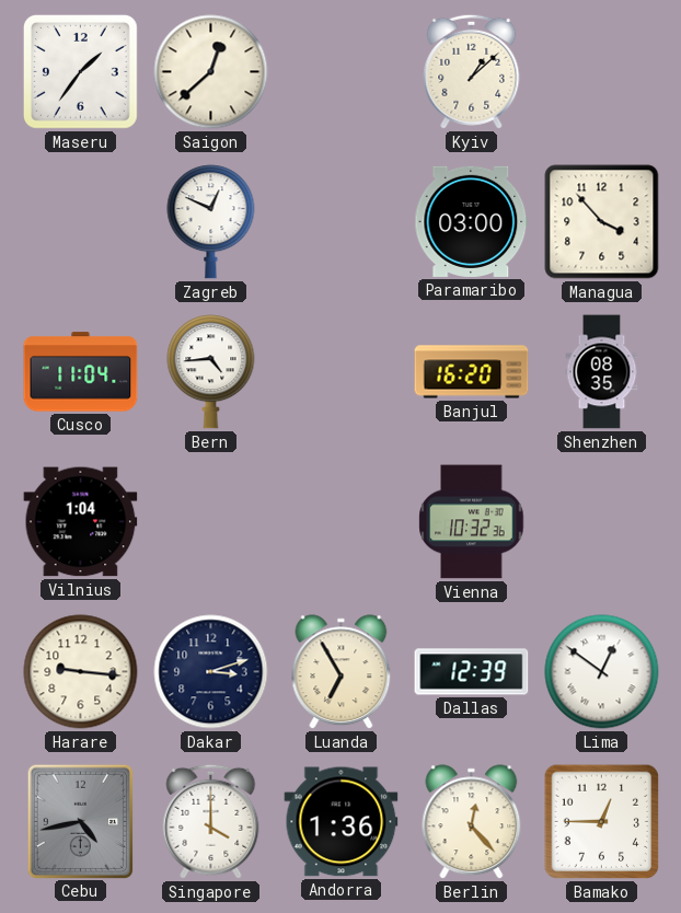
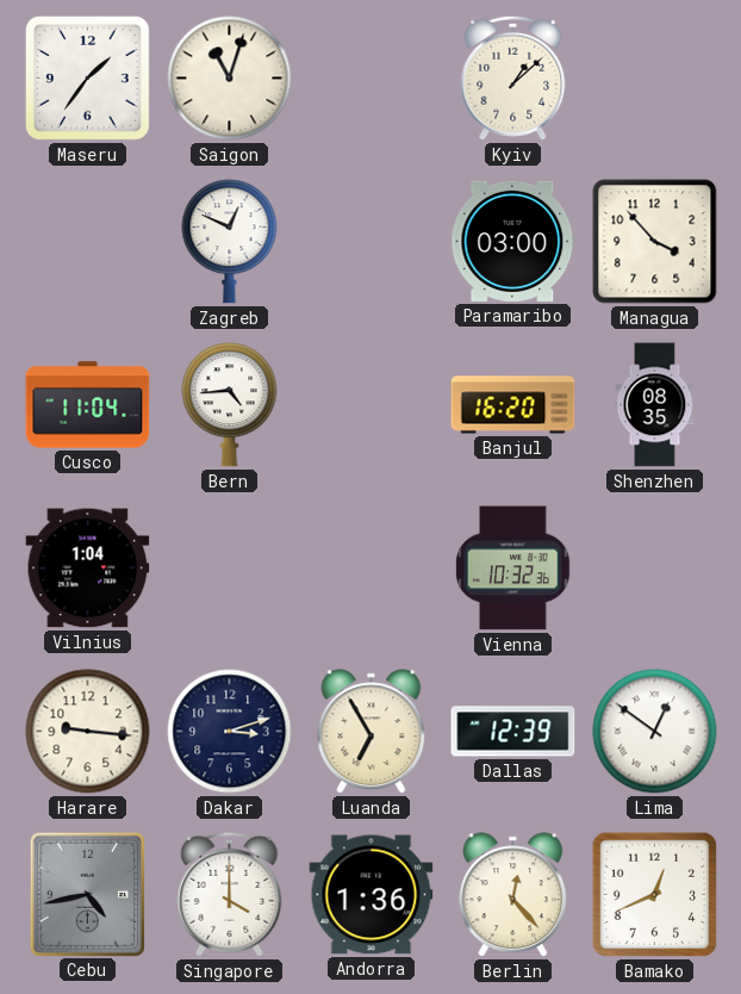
Saigon: 12:38 -> 11:03 (230, 79)
Bamako: 12:45 -> 12:41 (655, 895)
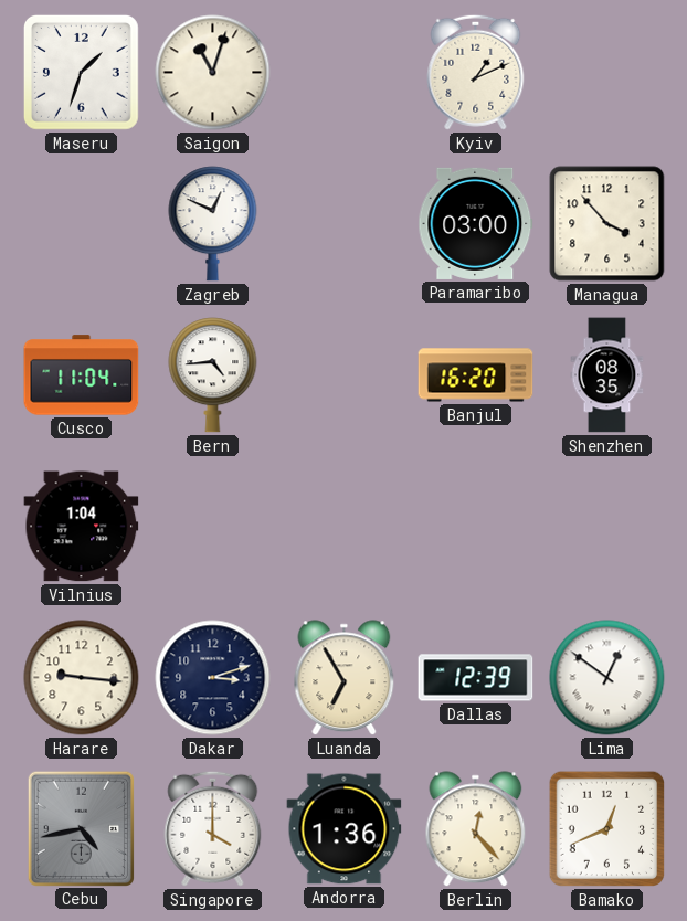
Maseru: 1:36 -> 1:33 (81, 72)
Kyiv: 1:08 -> 1:11 (476, 72)
Vienna: 10:32 -> none (513, 569)
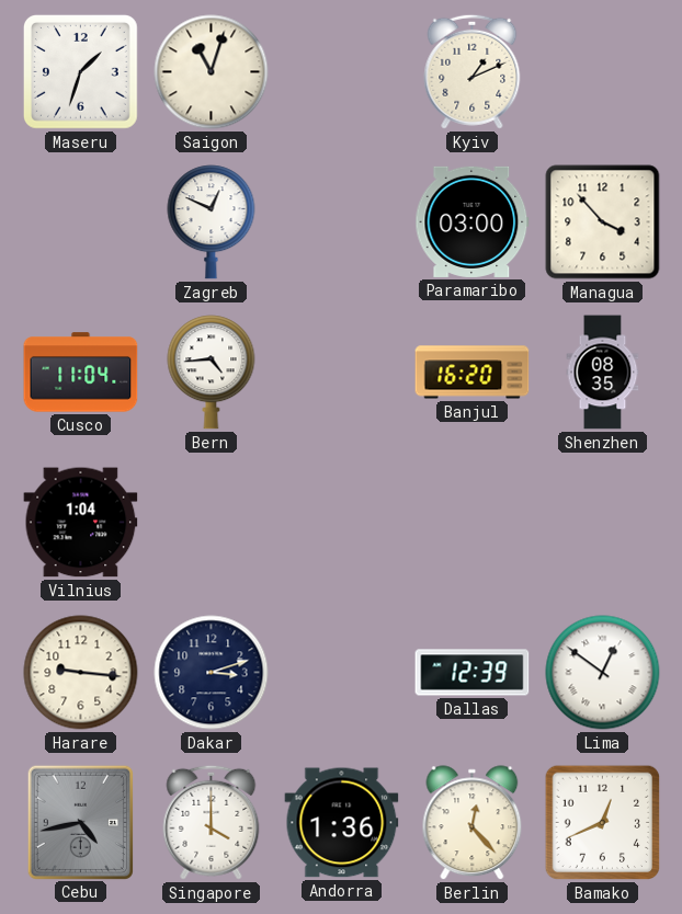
Luanda: 6:55 -> none (345, 678)
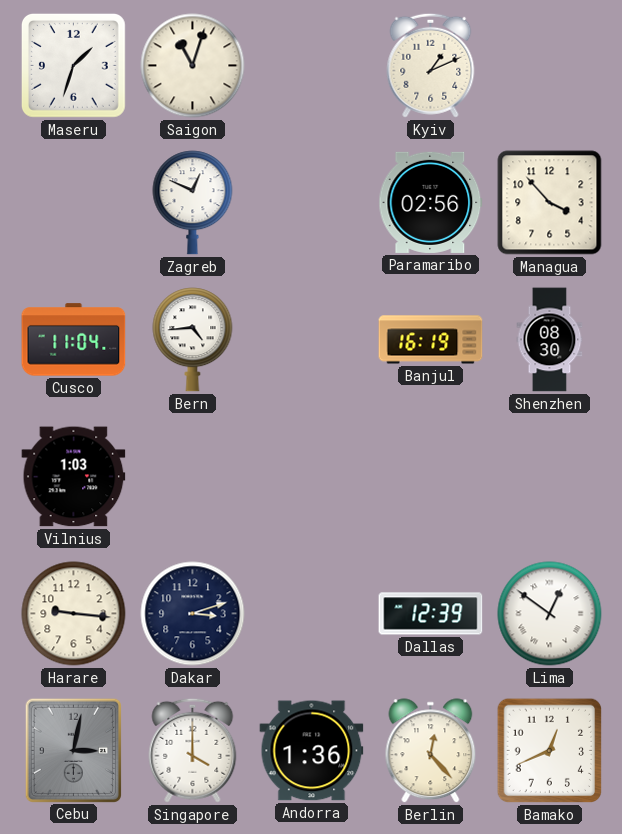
Paramaribo: 03:00 -> 02:56 (431, 202)
Banjul: 16:20 -> 16:19 (431, 340)
Shenzhen: 08:35 -> 08:30 (550, 340)
Vilnius: 1:04 -> 1:03 (74, 477)
Cebu: 4:43 -> 3:02 (73, 750)
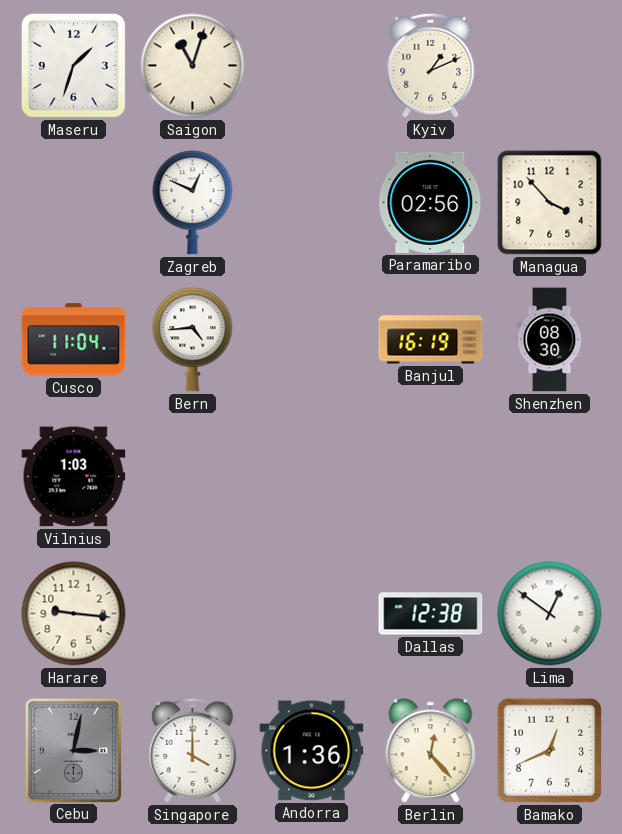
Dakar: 3:12 -> none (193, 614)
Dallas: 12:39 -> 12:38 (431, 614)
